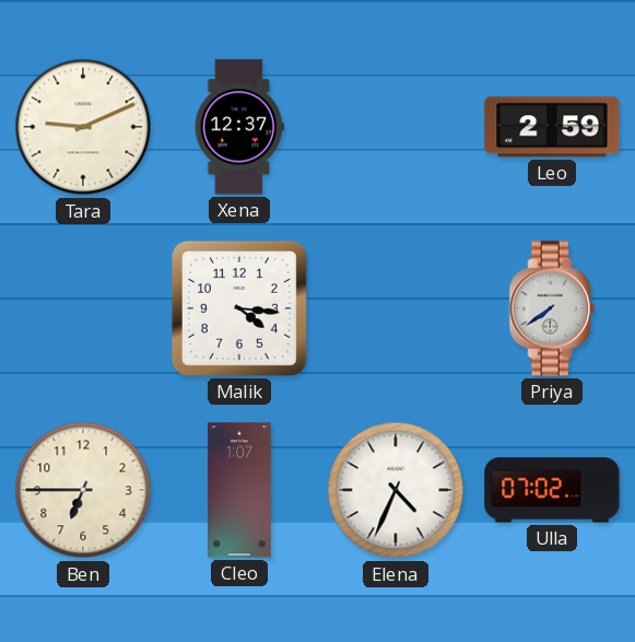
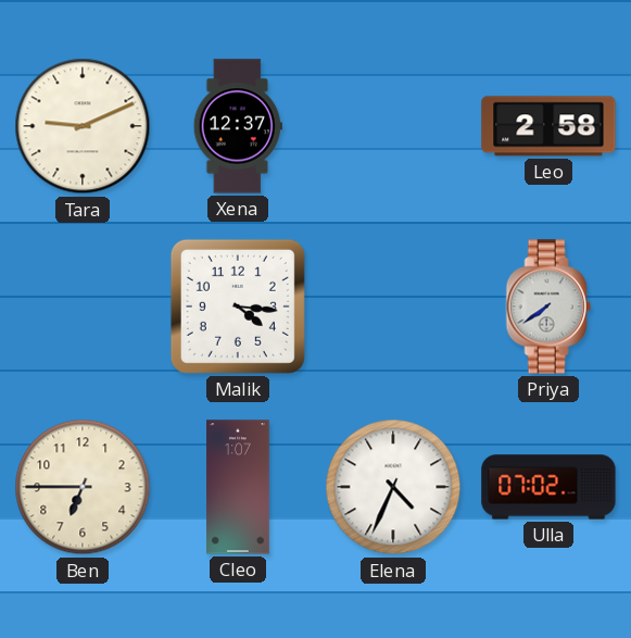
Leo: 2:59 -> 2:58 (548, 126)
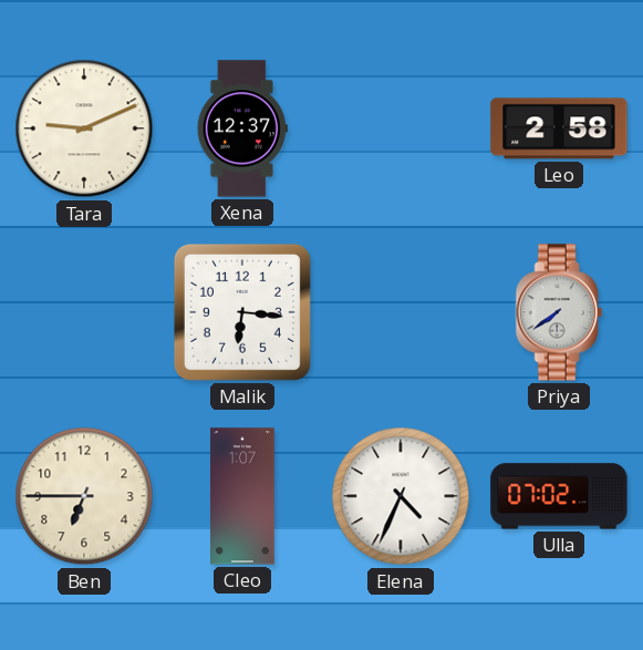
Malik: 4:16 -> 6:16 (242, 312)
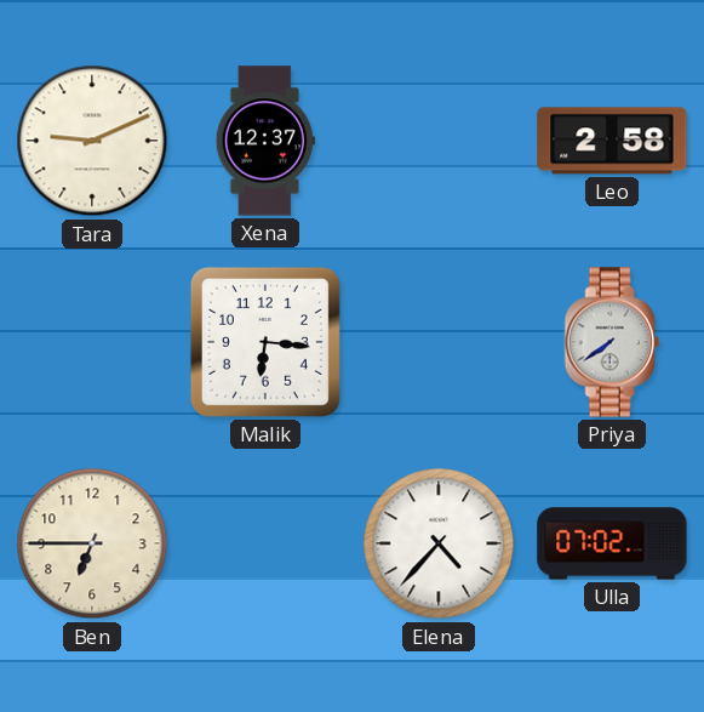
Cleo: 1:07 -> none (242, 496)
Elena: 4:34 -> 4:37 (439, 543)
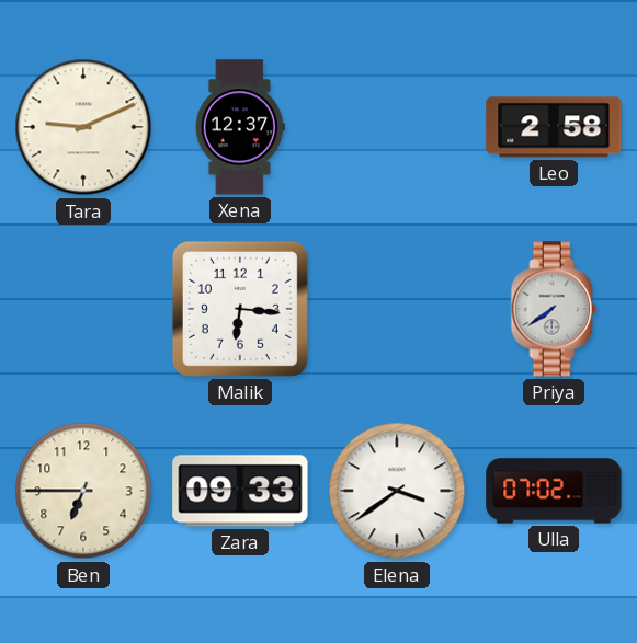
Zara: none -> 09:33 (240, 491)
Elena: 4:37 -> 3:39 (397, 491)
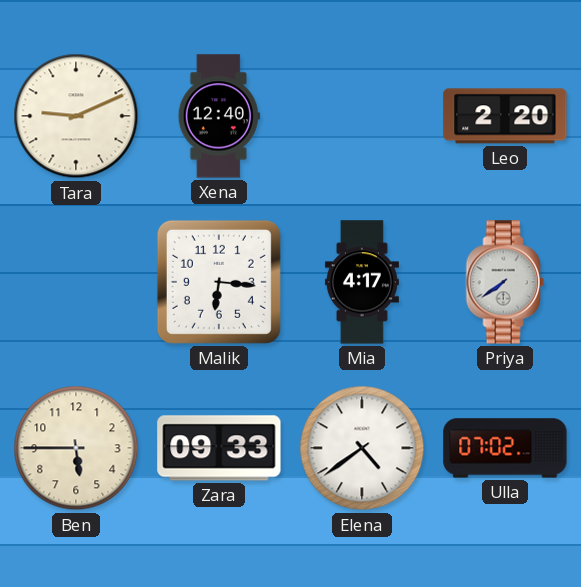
Xena: 12:37 -> 12:40 (219, 116)
Leo: 2:58 -> 2:20 (505, 116)
Mia: none -> 4:17 (362, 282)
Ben: 6:45 -> 5:45 (76, 448)
Elena: 3:39 -> 4:39 (362, 448)
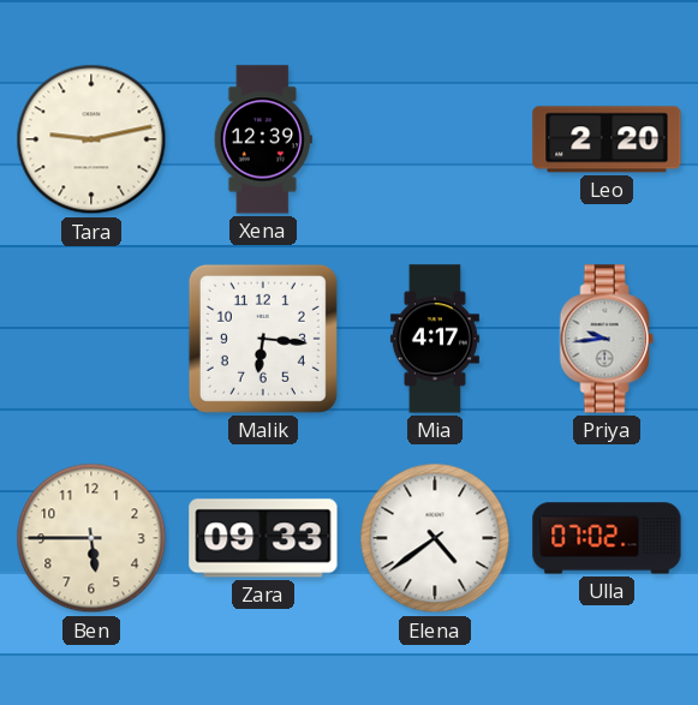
Tara: 9:11 -> 9:13 (91, 139)
Xena: 12:40 -> 12:39 (263, 139)
Priya: 7:39 -> 9:44 (607, 339)
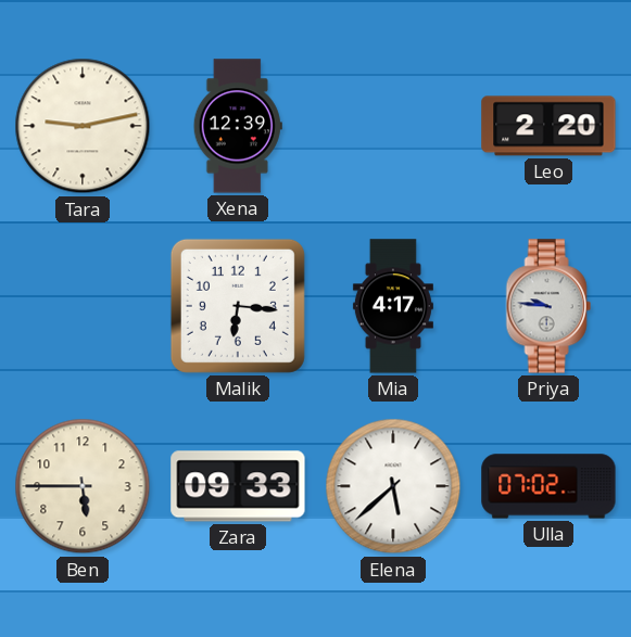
Priya: 9:44 -> 9:46 (548, 306)
Elena: 4:39 -> 5:38 (393, 486)
